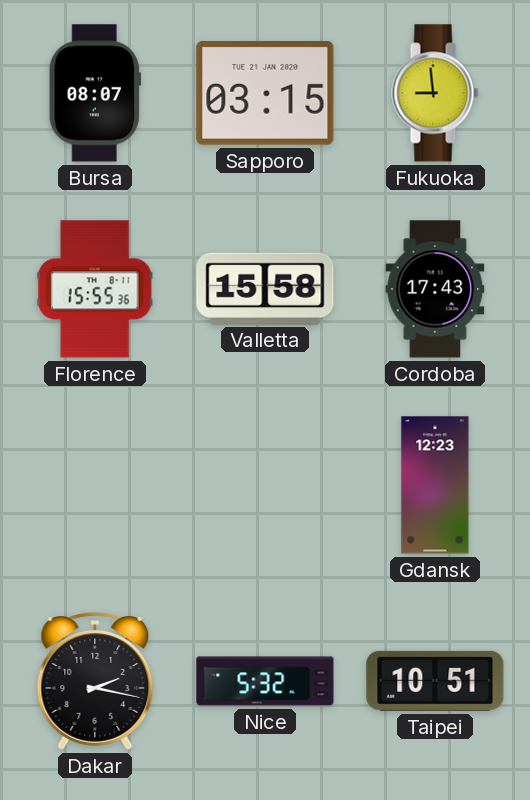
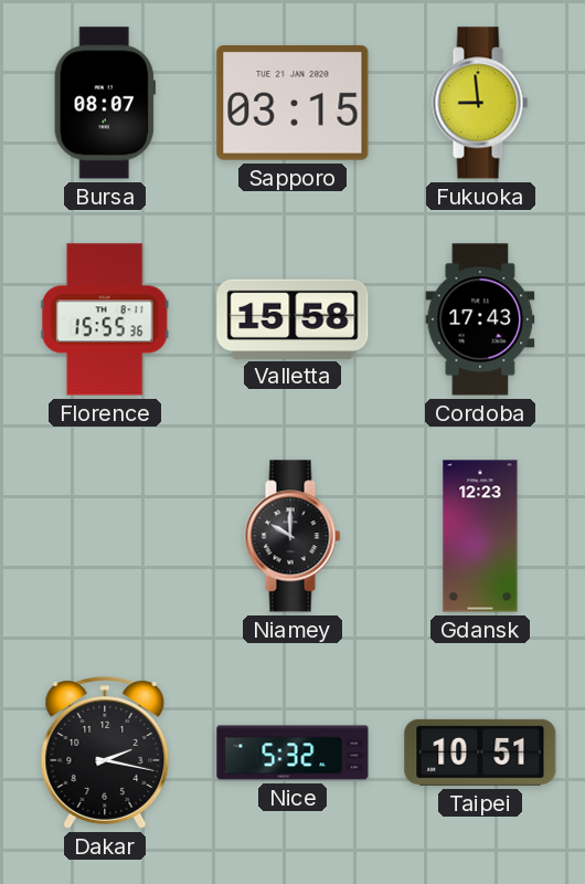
Niamey: none -> 10:00 (292, 536)
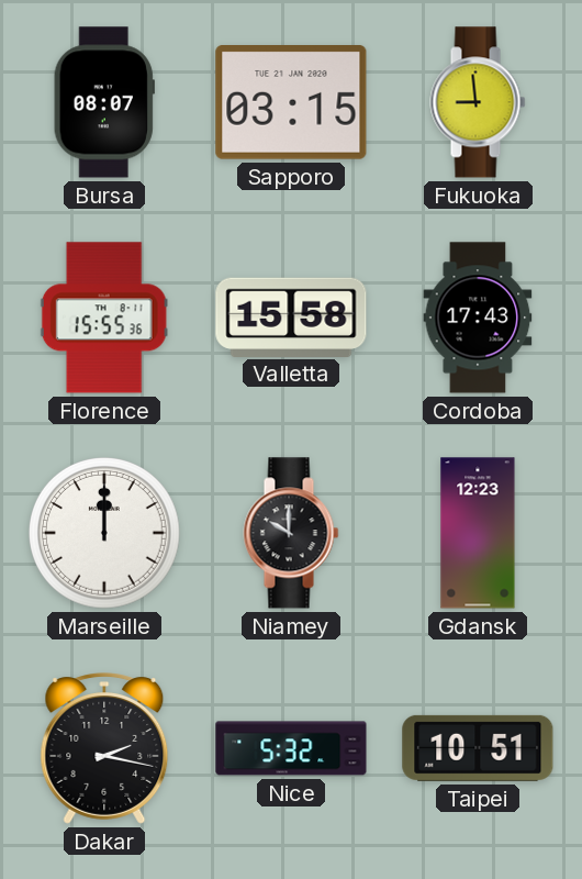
Marseille: none -> 12:00 (105, 534)
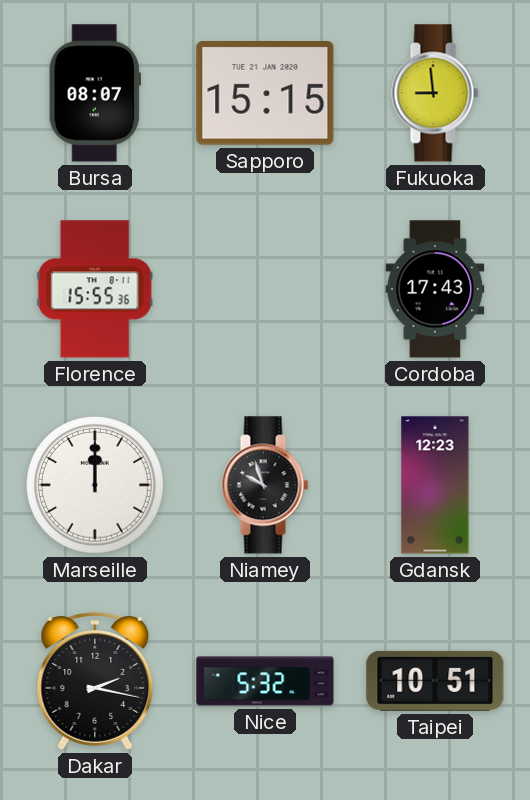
Sapporo: 03:15 -> 15:15 (265, 93)
Valletta: 15:58 -> none (291, 316)
Niamey: 10:00 -> 9:57 (265, 485)
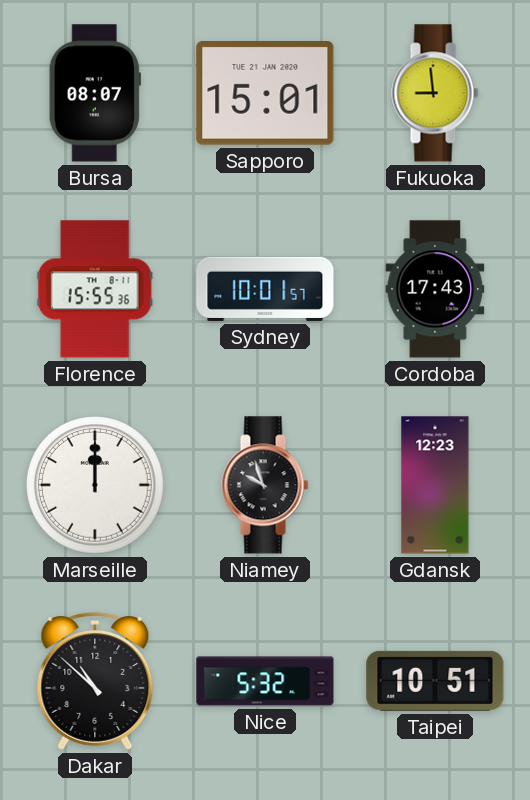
Sapporo: 15:15 -> 15:01 (265, 93)
Sydney: none -> 10:01 (265, 289)
Dakar: 2:17 -> 10:52 (95, 681)
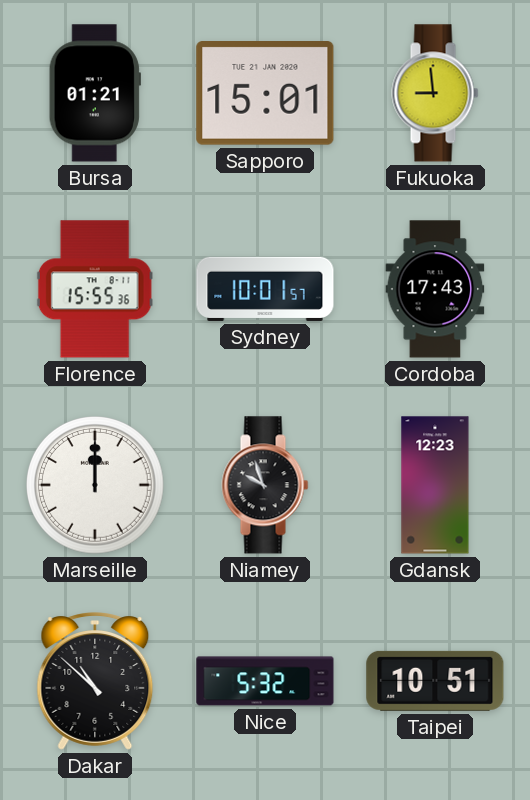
Bursa: 08:07 -> 01:21 (95, 93)
